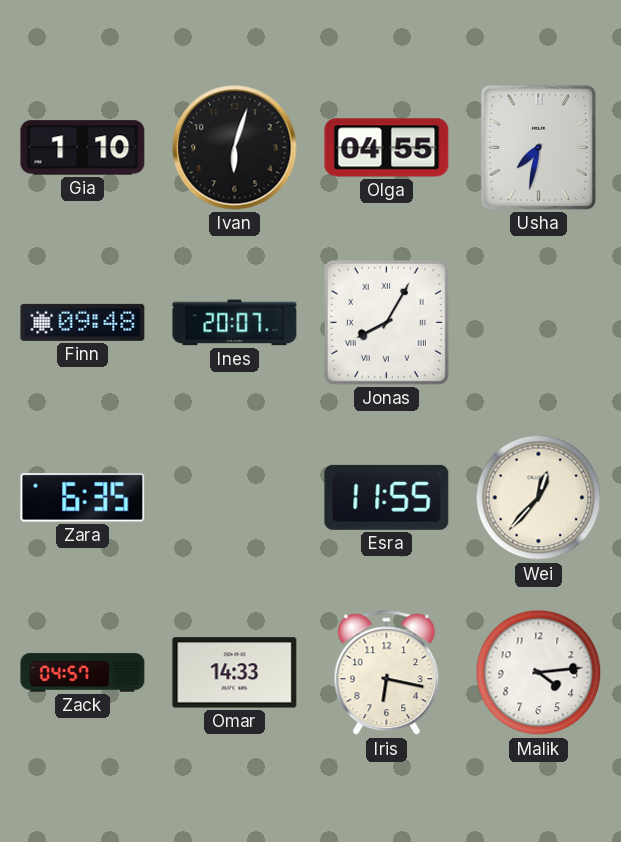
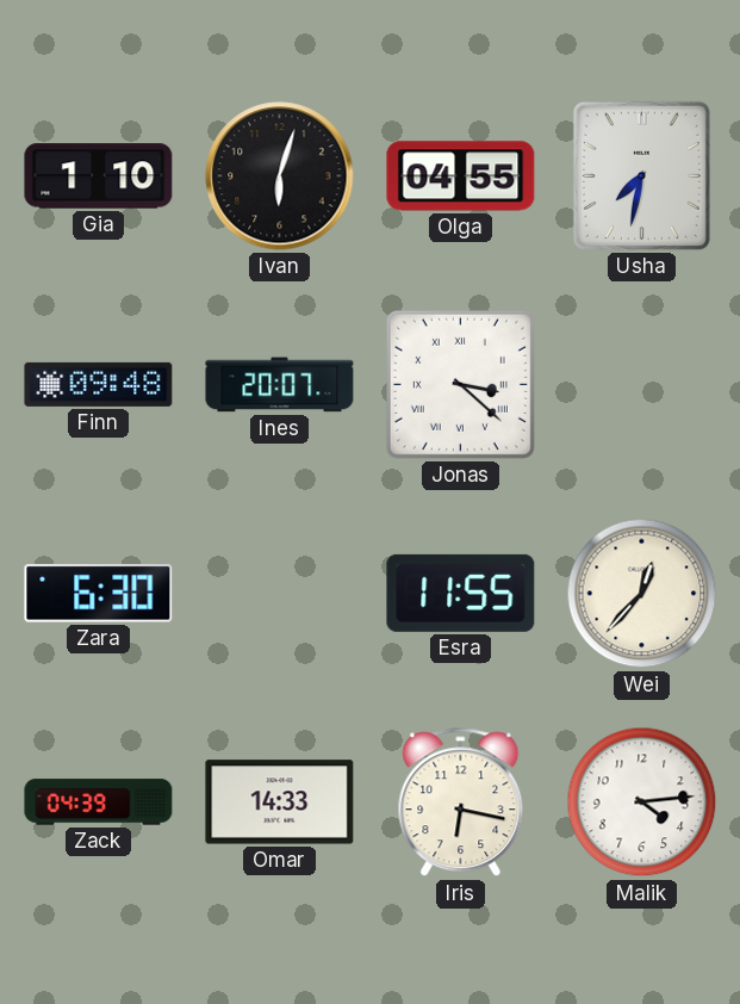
Jonas: 8:05 -> 3:22 (460, 384)
Zara: 6:35 -> 6:30 (99, 594)
Zack: 04:57 -> 04:39 (99, 802)
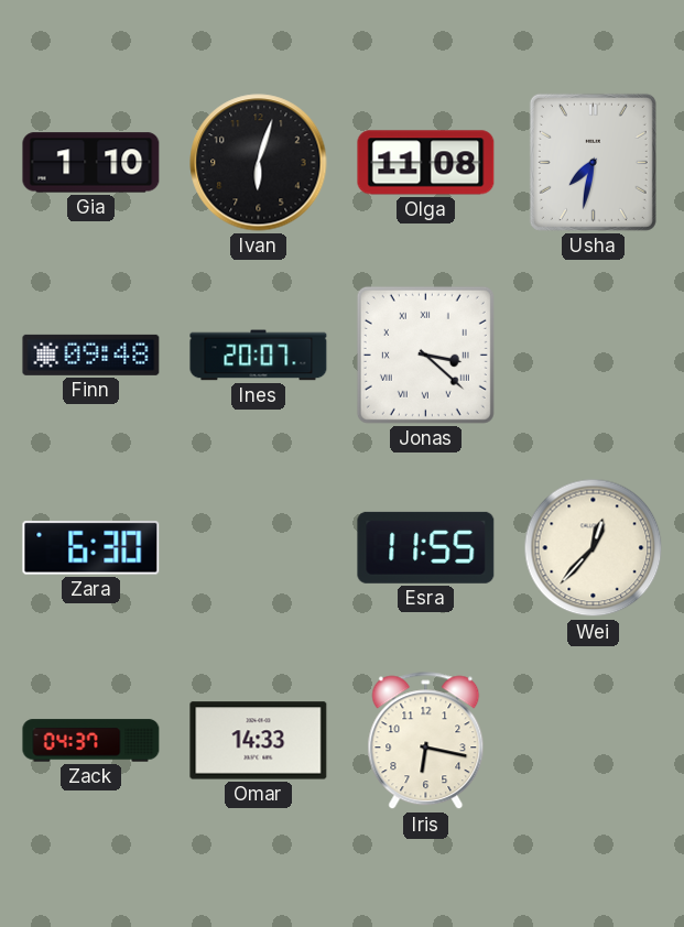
Olga: 04:55 -> 11:08 (426, 163)
Zack: 04:39 -> 04:37 (91, 741)
Malik: 4:14 -> none (642, 802)
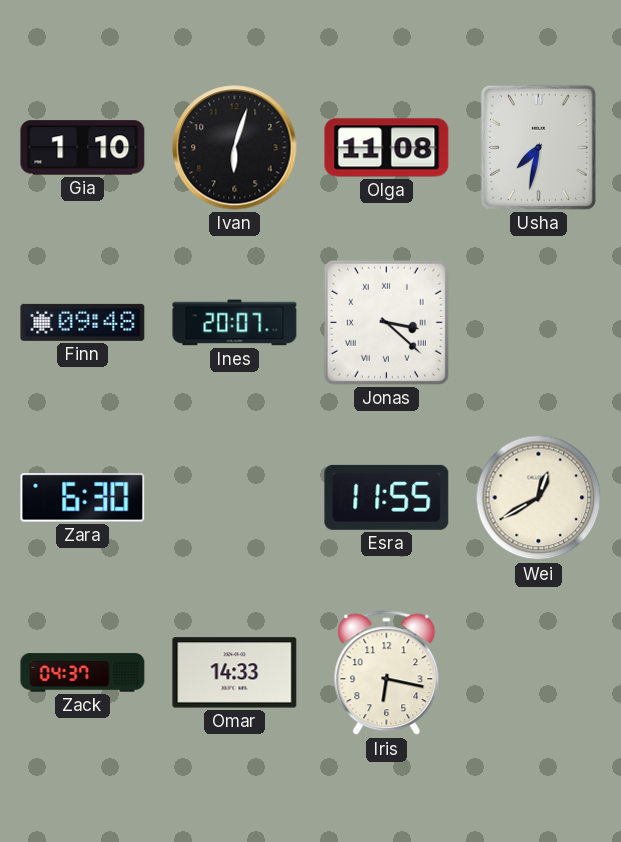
Wei: 12:37 -> 12:40 (539, 498)
